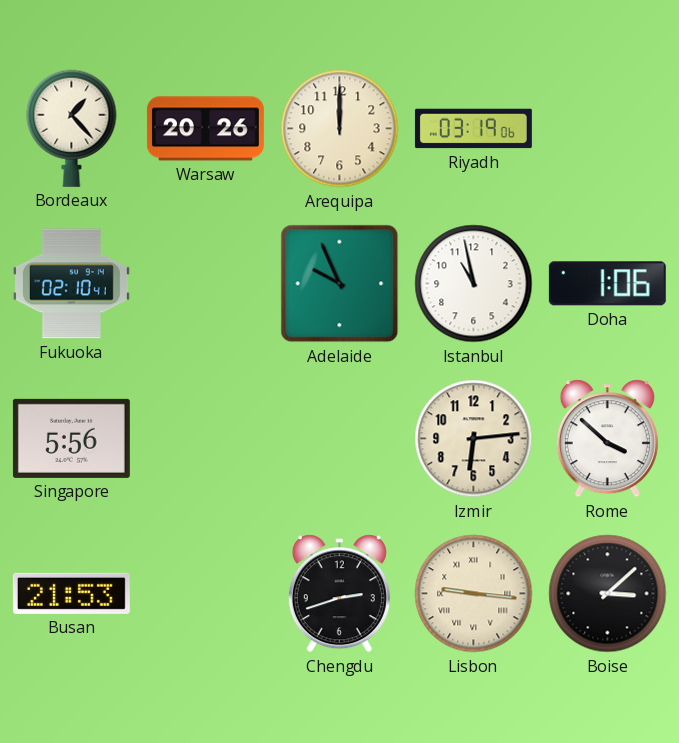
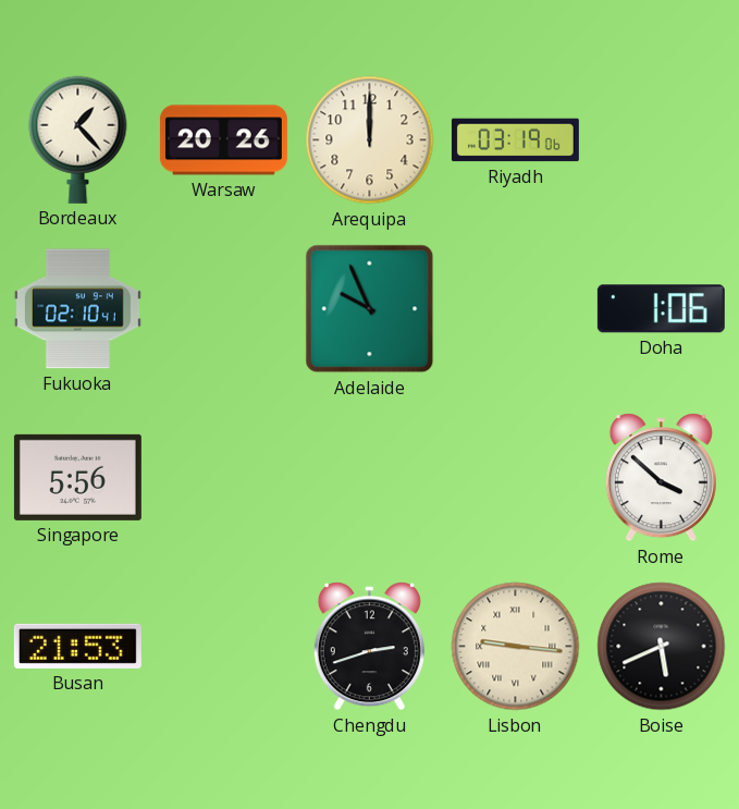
Istanbul: 10:58 -> none (474, 284)
Izmir: 6:14 -> none (474, 439)
Boise: 3:08 -> 5:41 (662, 647)
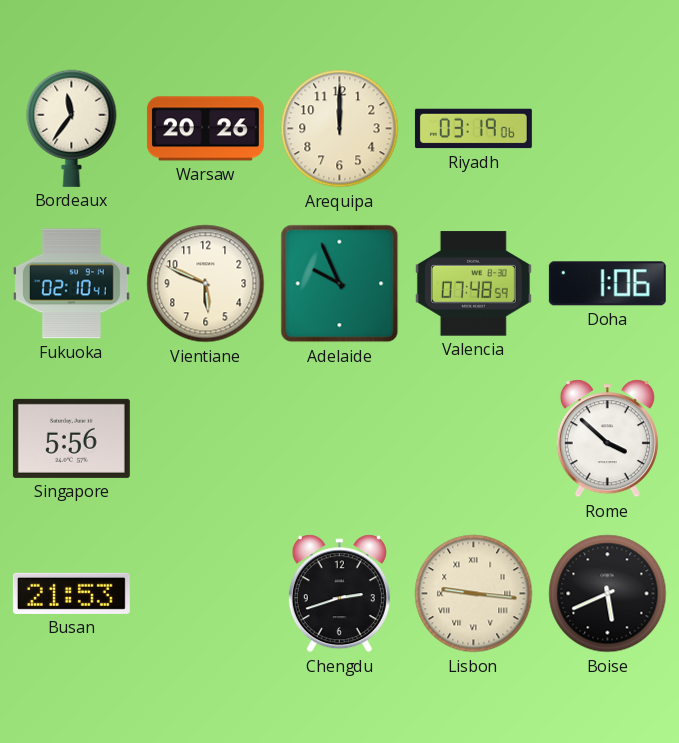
Bordeaux: 1:23 -> 11:36 (72, 128)
Vientiane: none -> 5:49 (206, 284)
Valencia: none -> 07:48 (473, 284)
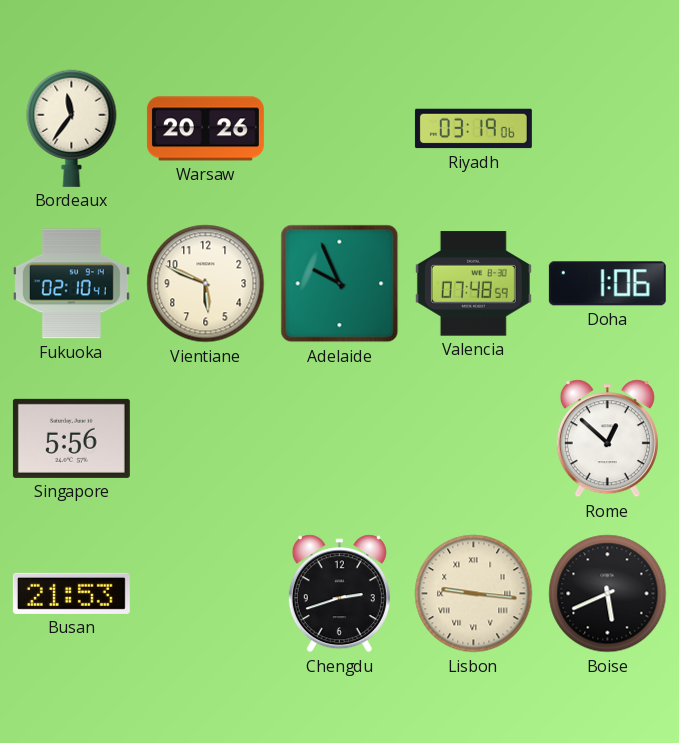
Arequipa: 12:00 -> none (340, 129)
Rome: 3:52 -> 12:52 (607, 439)
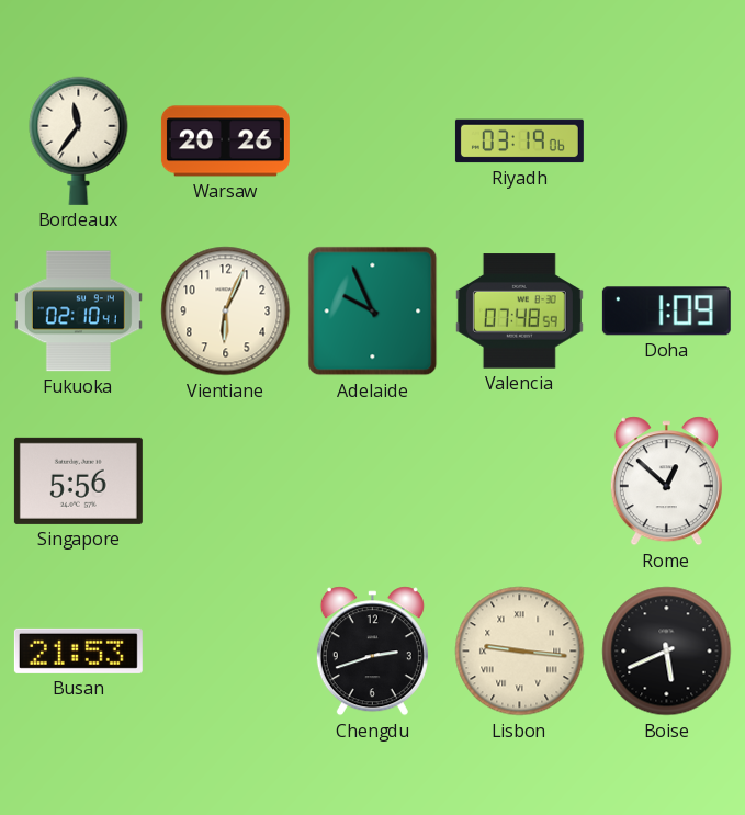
Vientiane: 5:49 -> 6:04 (226, 312)
Doha: 1:06 -> 1:09 (666, 312)
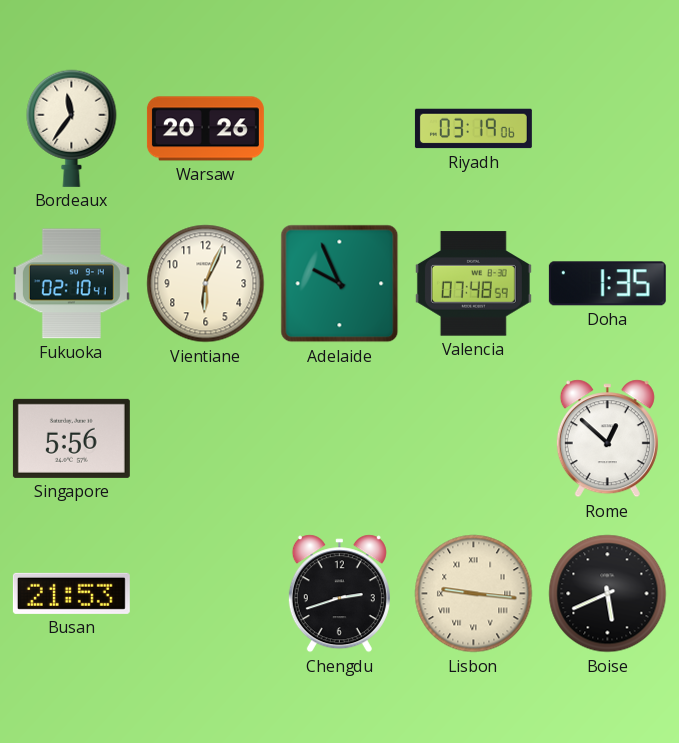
Doha: 1:09 -> 1:35 (607, 284)
